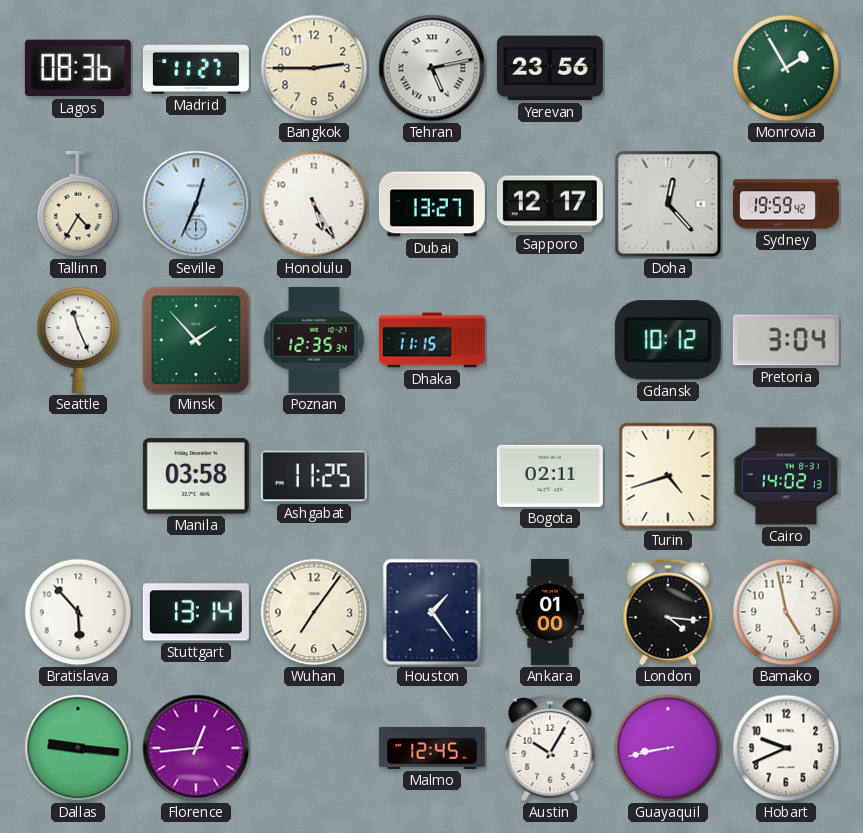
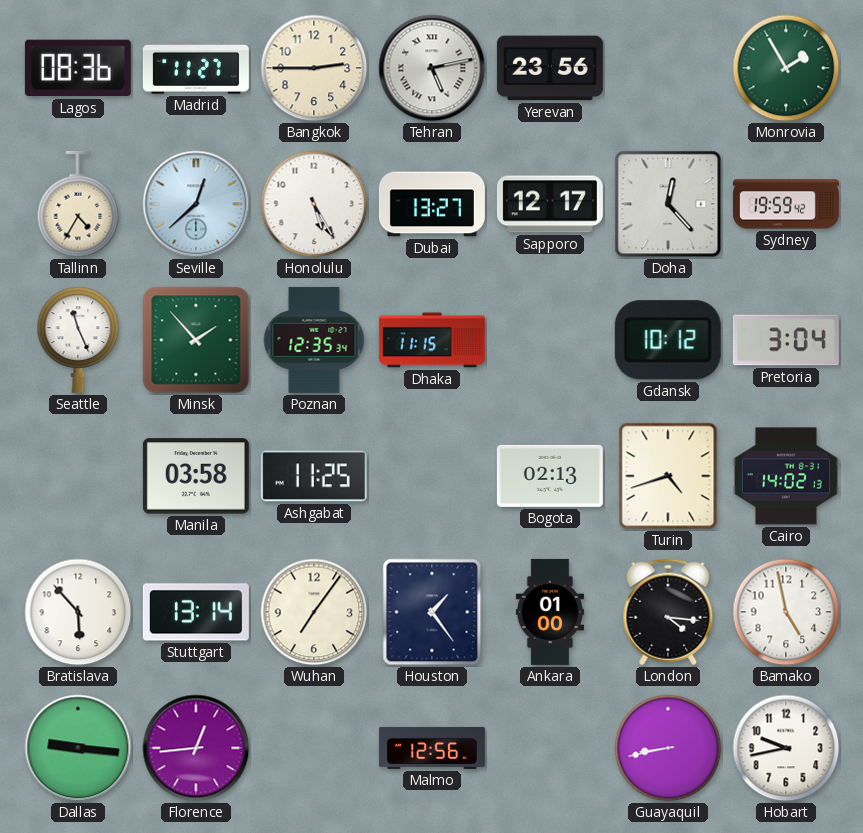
Seville: 12:34 -> 12:38 (196, 204)
Bogota: 02:11 -> 02:13 (550, 476)
Malmo: 12:45 -> 12:56 (432, 748)
Austin: 10:05 -> none (550, 748)
Hobart: 9:41 -> 9:43 (786, 748)
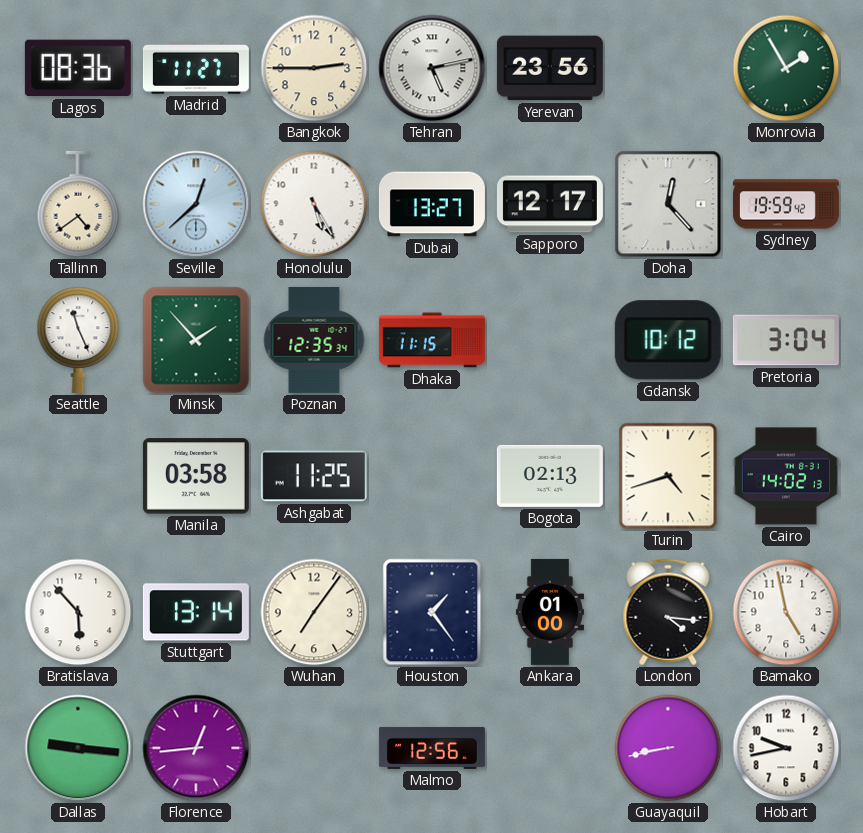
Tallinn: 4:35 -> 4:39 (78, 204)
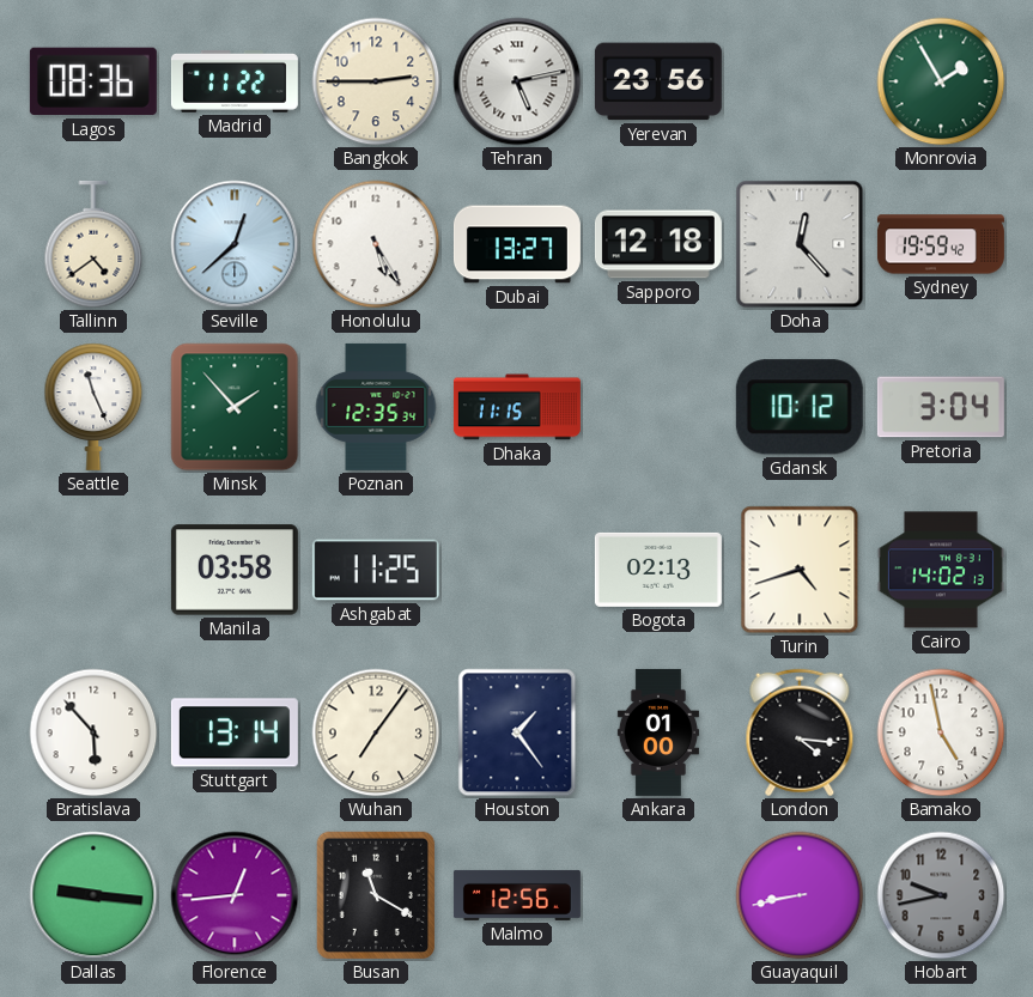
Madrid: 11:27 -> 11:22 (235, 81)
Sapporo: 12:17 -> 12:18 (658, 244)
Busan: none -> 11:20 (376, 895)
Hobart dial: white -> grey (941, 895)
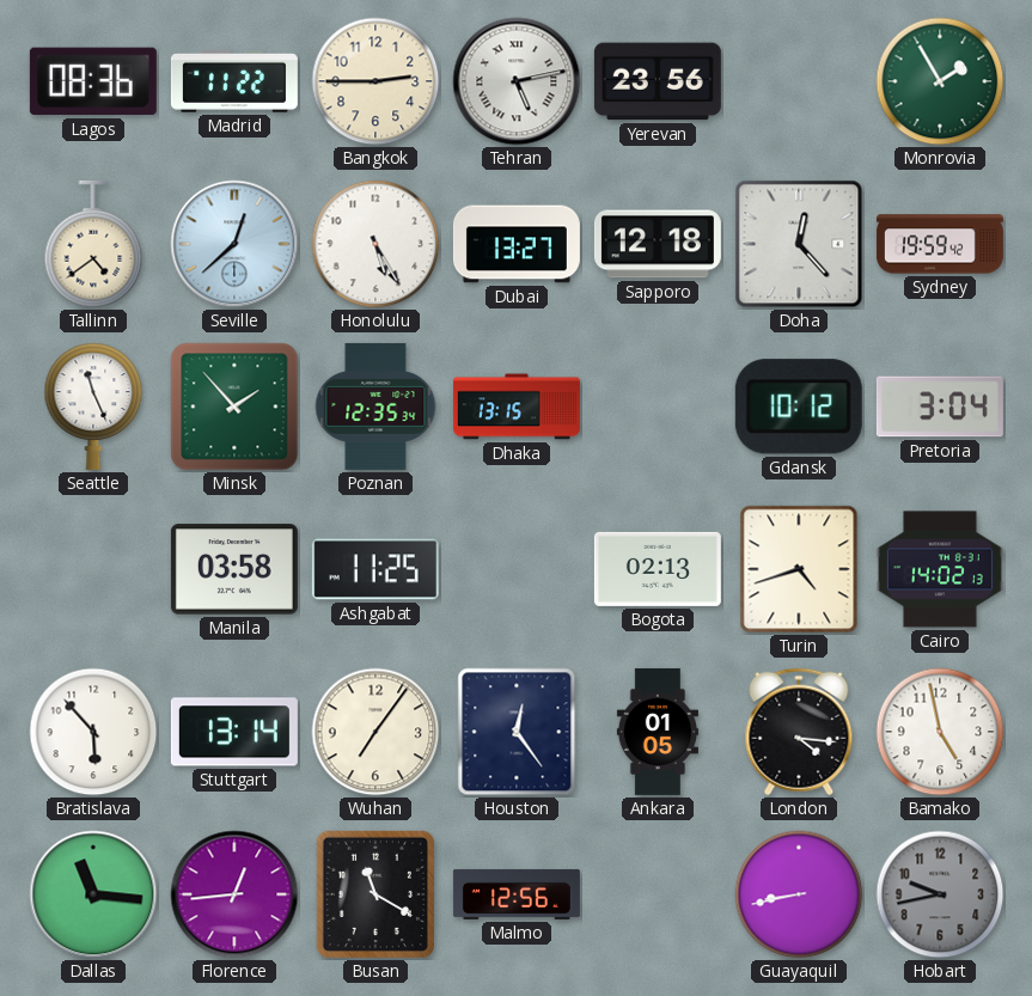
Dhaka: 11:15 -> 13:15 (517, 407)
Houston: 1:24 -> 12:24 (517, 732)
Ankara: 01:00 -> 01:05 (657, 732)
Dallas: 9:16 -> 11:16 (93, 894)
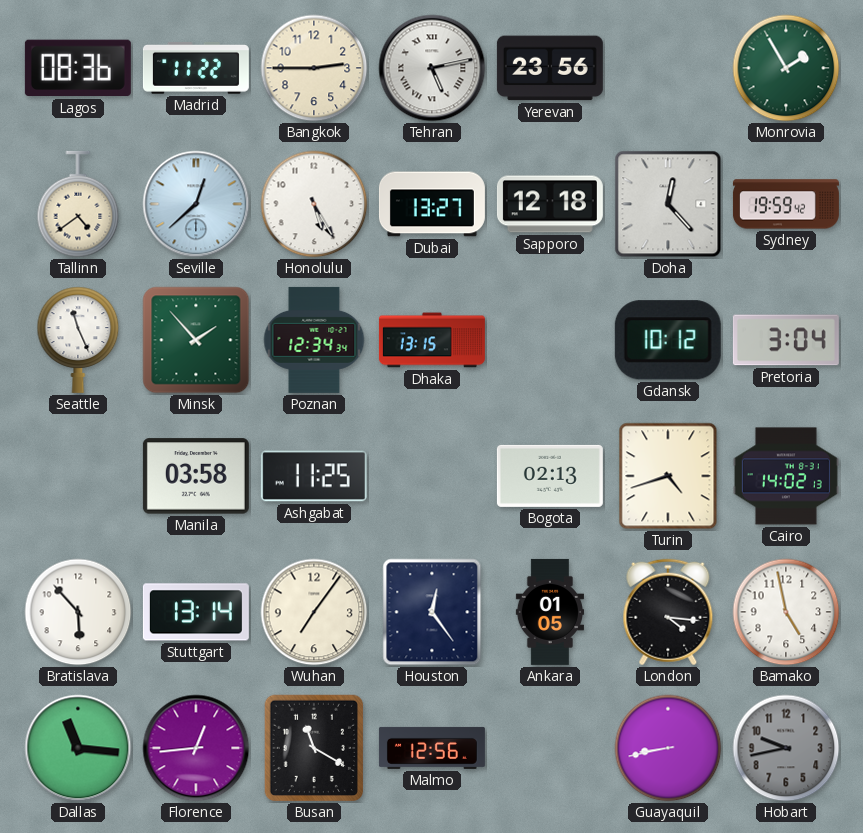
Poznan: 12:35 -> 12:34 (314, 340)
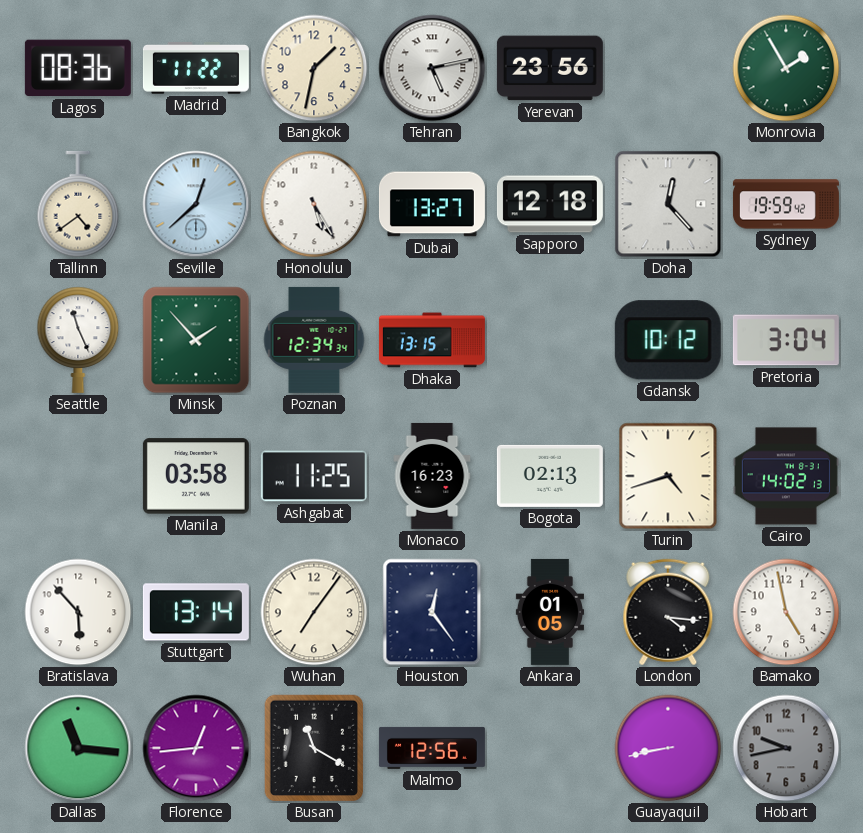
Bangkok: 2:45 -> 1:32 (314, 68)
Monaco: none -> 16:23 (432, 476)
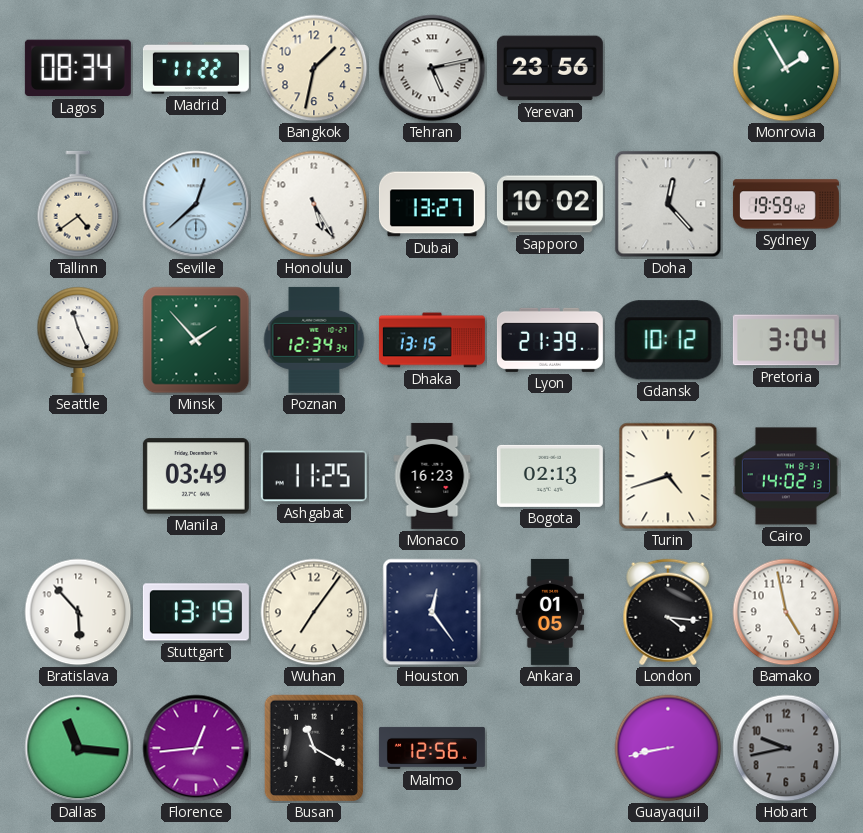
Lagos: 08:36 -> 08:34 (78, 68)
Sapporo: 12:18 -> 10:02 (550, 204)
Lyon: none -> 21:39 (550, 340)
Manila: 03:58 -> 03:49 (196, 476)
Stuttgart: 13:14 -> 13:19 (196, 612)
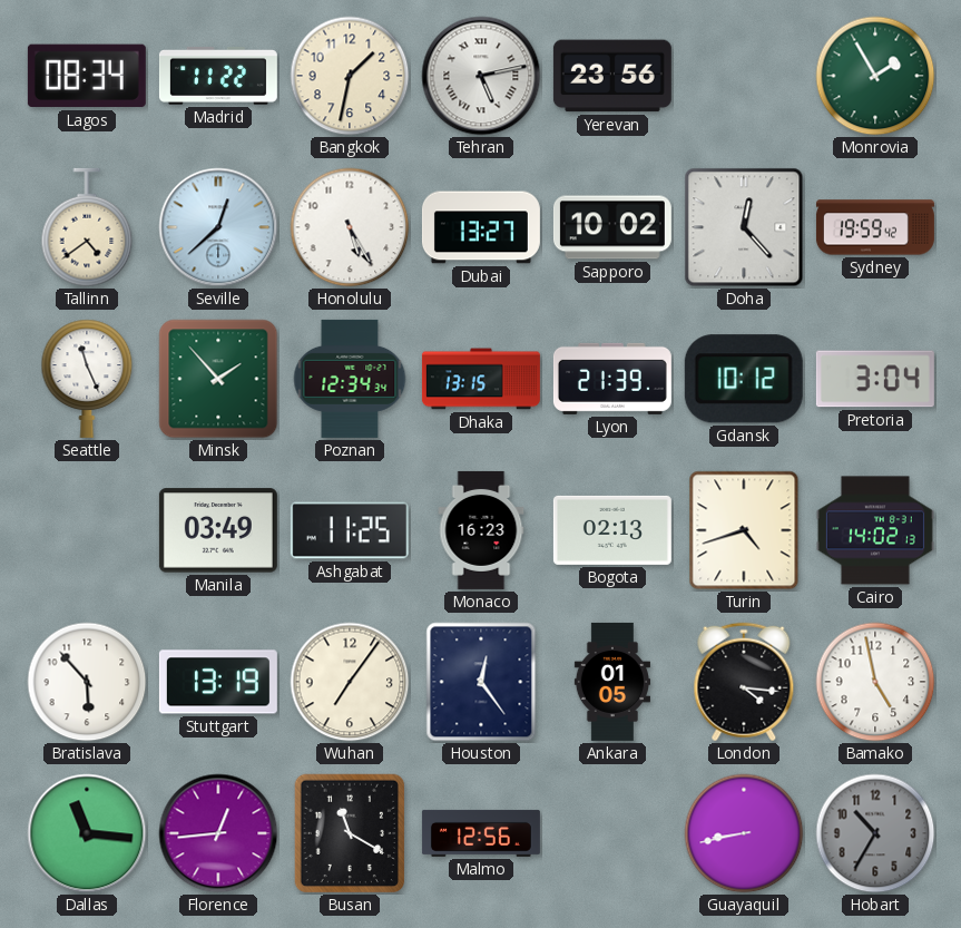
Hobart: 9:43 -> 10:35 (875, 833)
